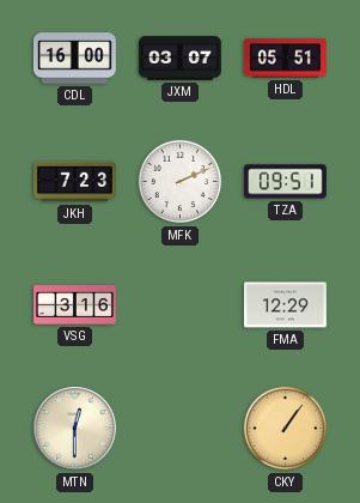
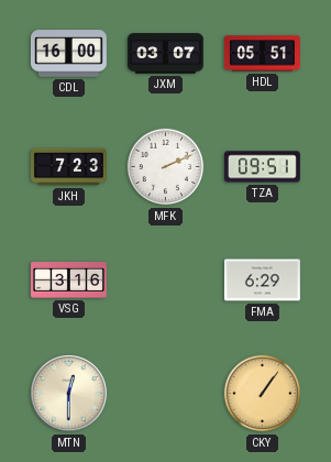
FMA: 12:29 -> 6:29 (262, 280)
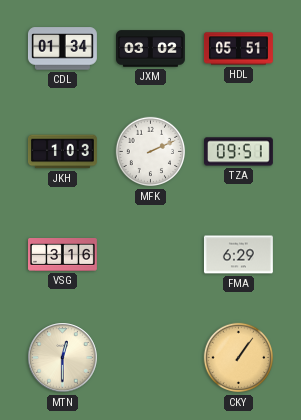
CDL: 16:00 -> 01:34 (62, 49)
JXM: 03:07 -> 03:02 (151, 49)
JKH: 7:23 -> 1:03 (62, 152)
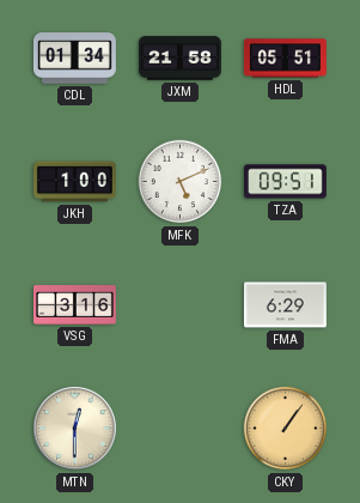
JXM: 03:02 -> 21:58 (181, 59)
JKH: 1:03 -> 1:00 (74, 182)
MFK: 2:11 -> 5:11 (181, 182)
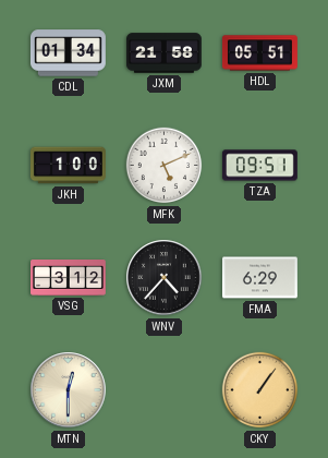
VSG: 3:16 -> 3:12 (69, 278)
WNV: none -> 4:37 (165, 278)
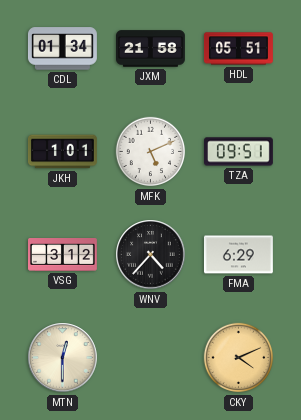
JKH: 1:00 -> 1:01 (62, 152)
CKY: 1:06 -> 4:11 (239, 358)
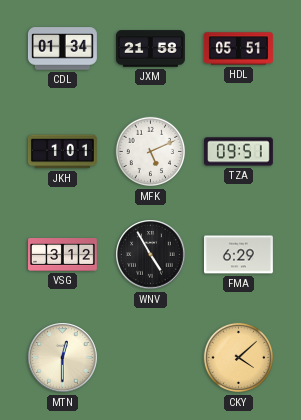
WNV: 4:37 -> 4:55 (151, 255)
CKY: 4:11 -> 4:08 (239, 358)
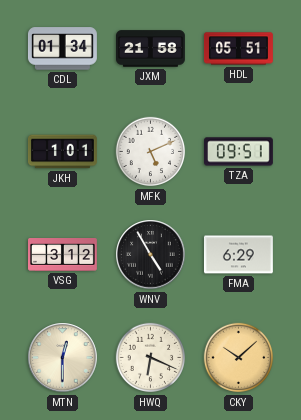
HWQ: none -> 6:19 (151, 358)
CKY: 4:08 -> 10:08 (239, 358)
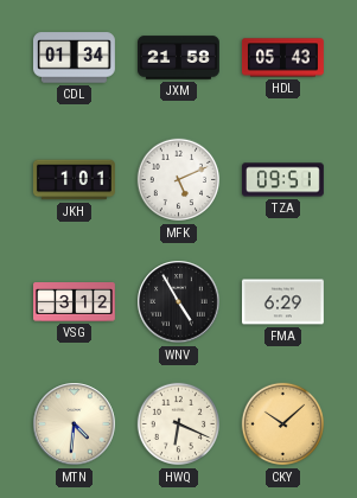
HDL: 05:51 -> 05:43 (282, 58)
MTN: 12:30 -> 4:31 (75, 424)
